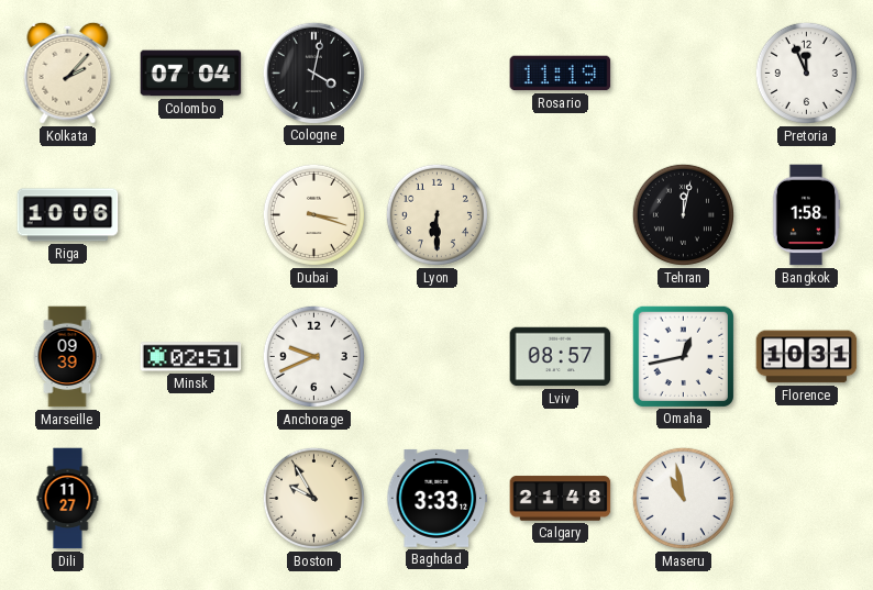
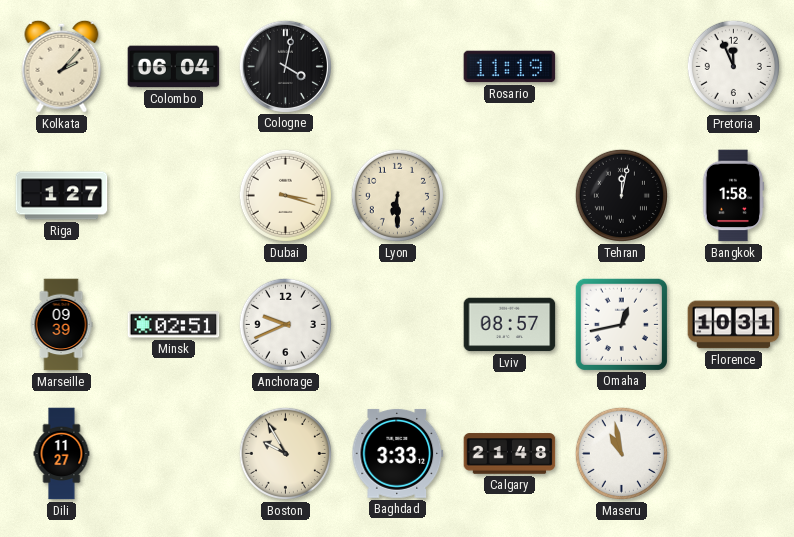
Colombo: 07:04 -> 06:04 (174, 67)
Riga: 10:06 -> 1:27 (62, 196)
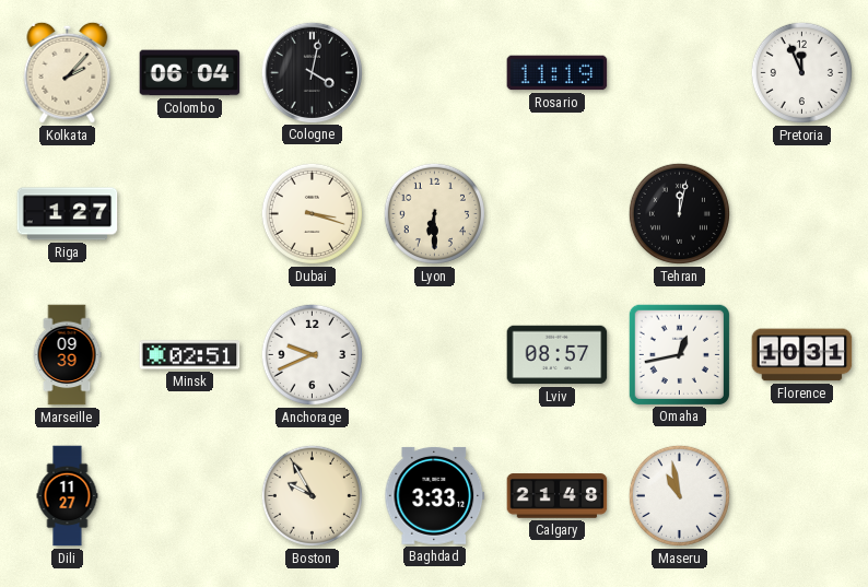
Bangkok: 1:58 -> none (733, 196)
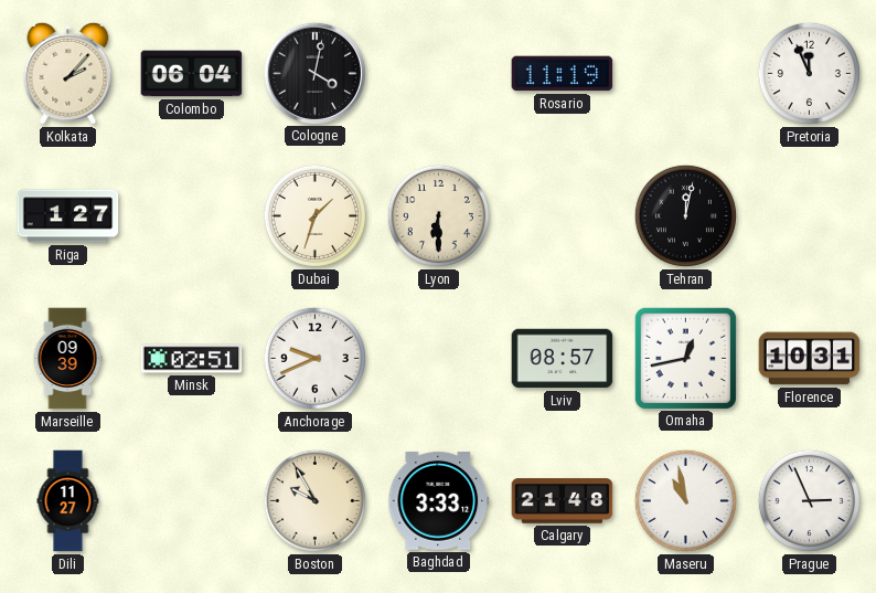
Dubai: 3:18 -> 1:33 (314, 215)
Prague: none -> 2:56 (809, 500)
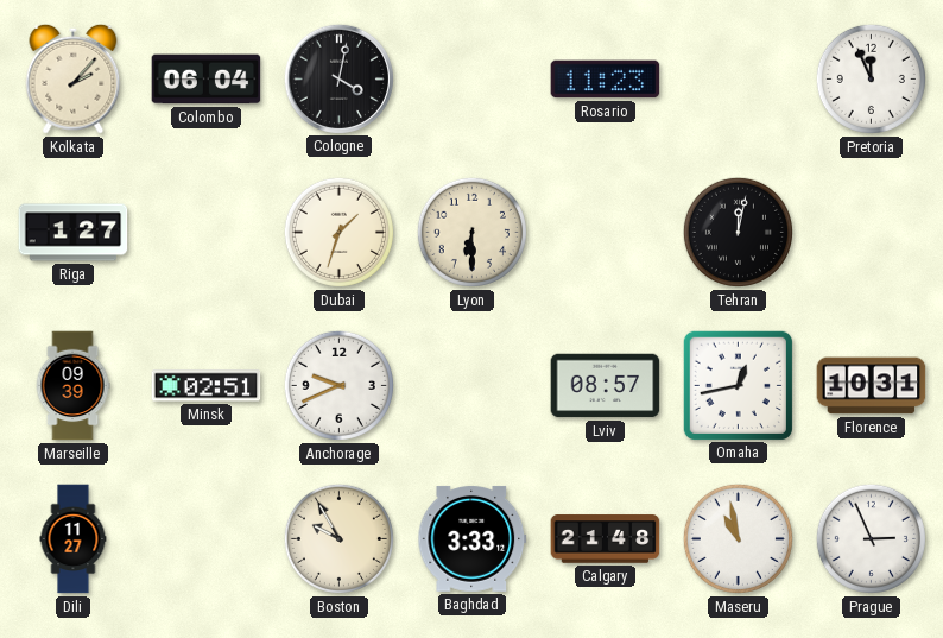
Rosario: 11:19 -> 11:23 (606, 80)
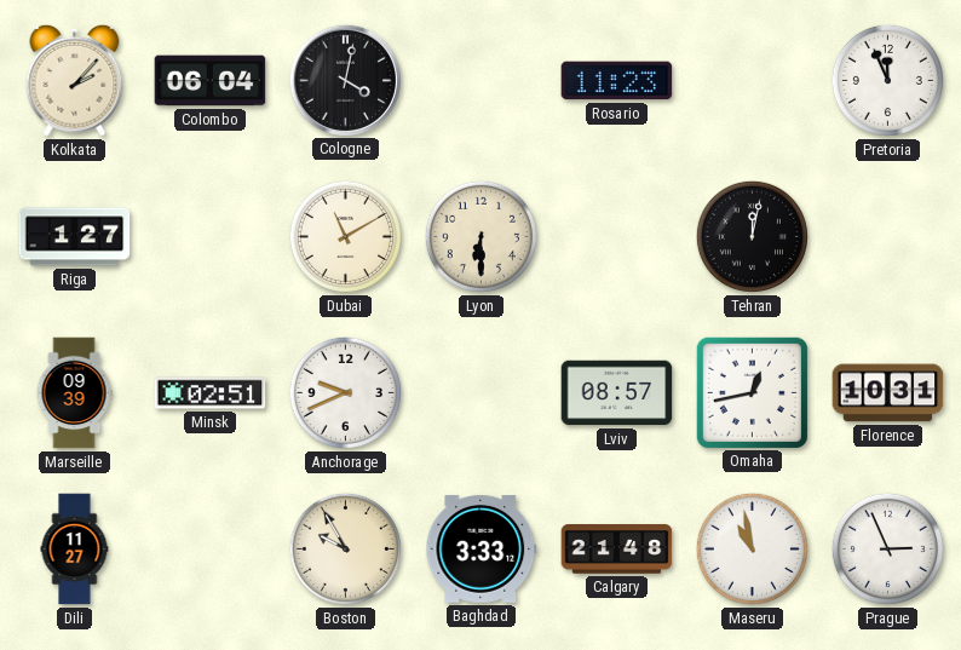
Dubai: 1:33 -> 11:10 (345, 236)
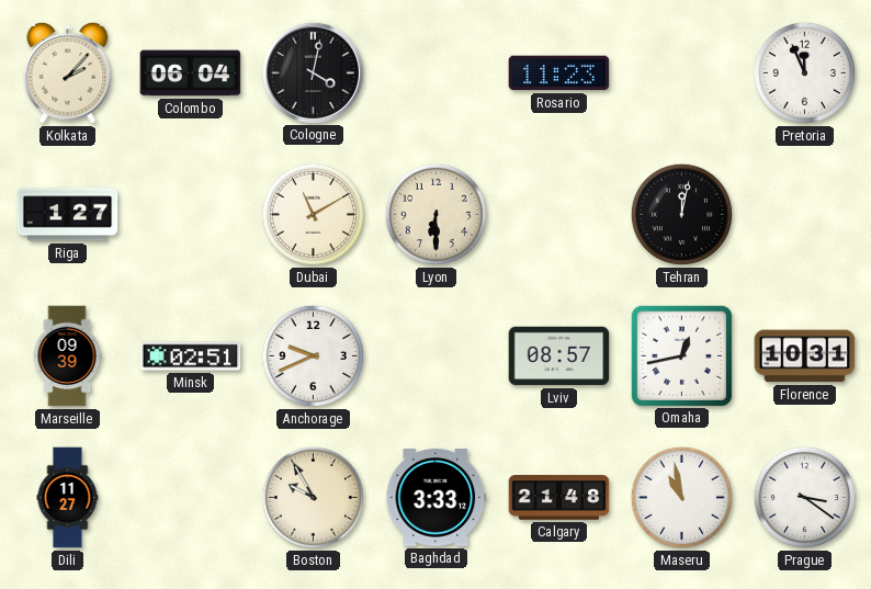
Prague: 2:56 -> 3:21 (804, 497)
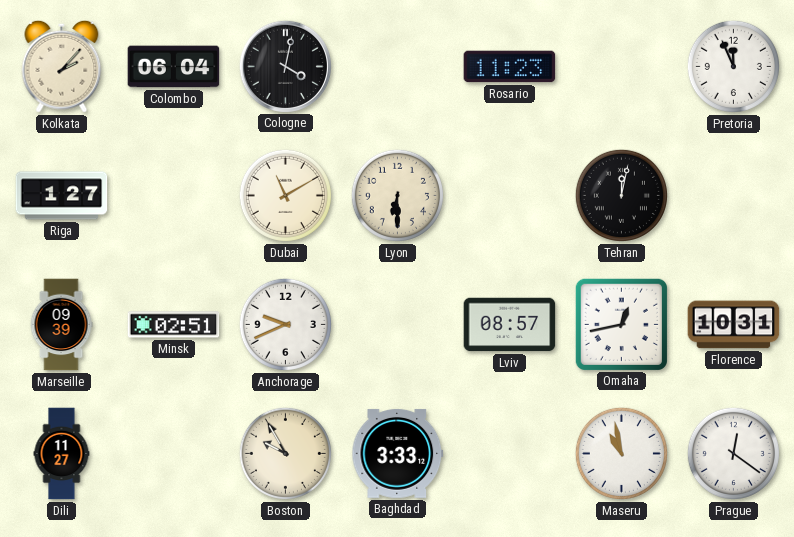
Calgary: 21:48 -> none (559, 498)
Prague: 3:21 -> 12:21 (733, 453)
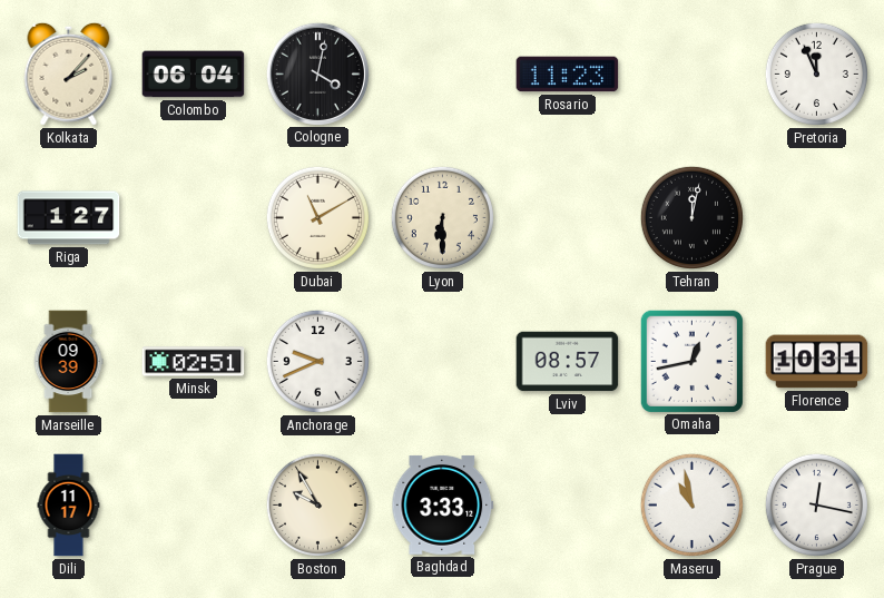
Dili: 11:27 -> 11:17 (69, 506)
Prague: 12:21 -> 12:17 (816, 504)
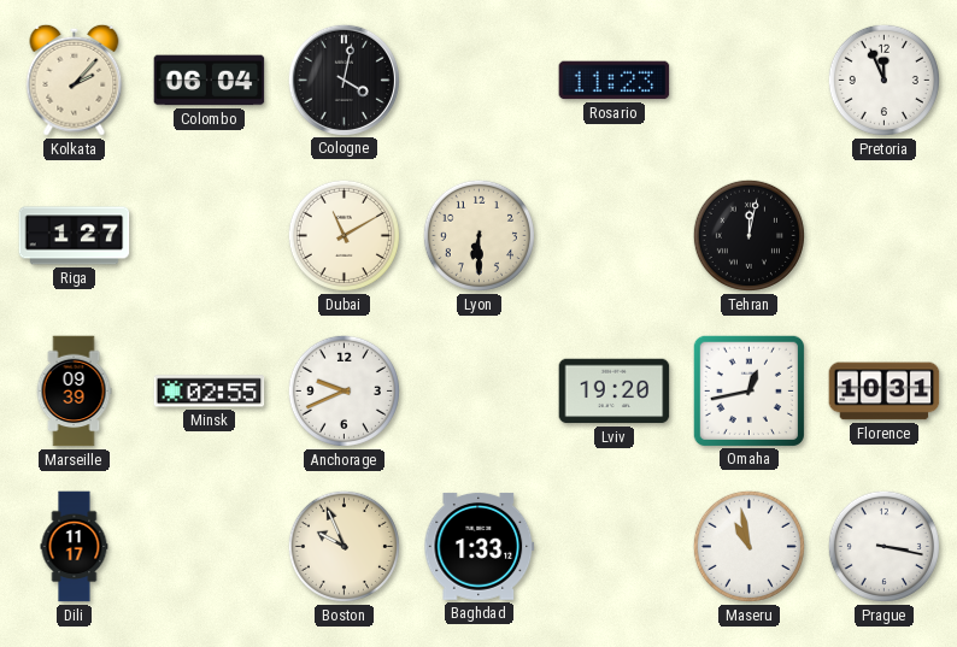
Minsk: 02:51 -> 02:55 (210, 392)
Lviv: 08:57 -> 19:20 (615, 392)
Boston: 9:55 -> 9:56 (344, 546)
Baghdad: 3:33 -> 1:33 (480, 546)
Prague: 12:17 -> 3:17 (883, 546)
